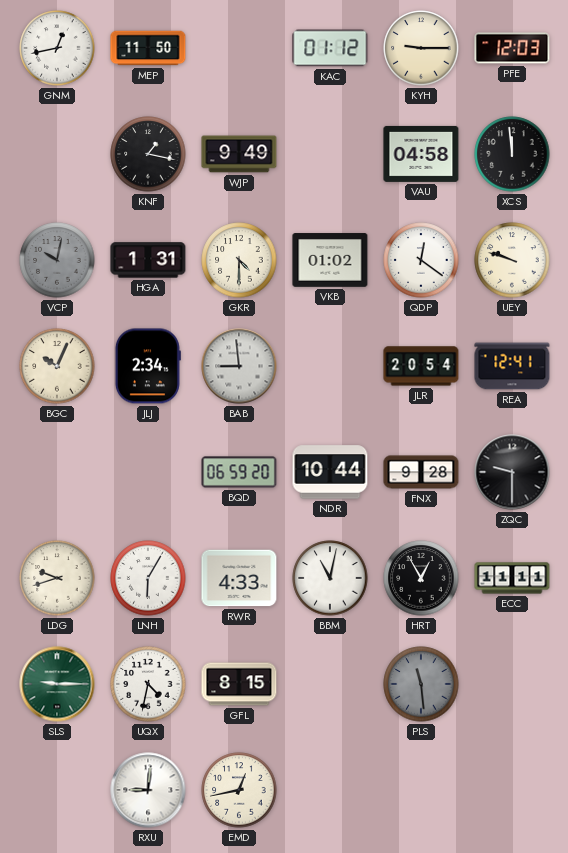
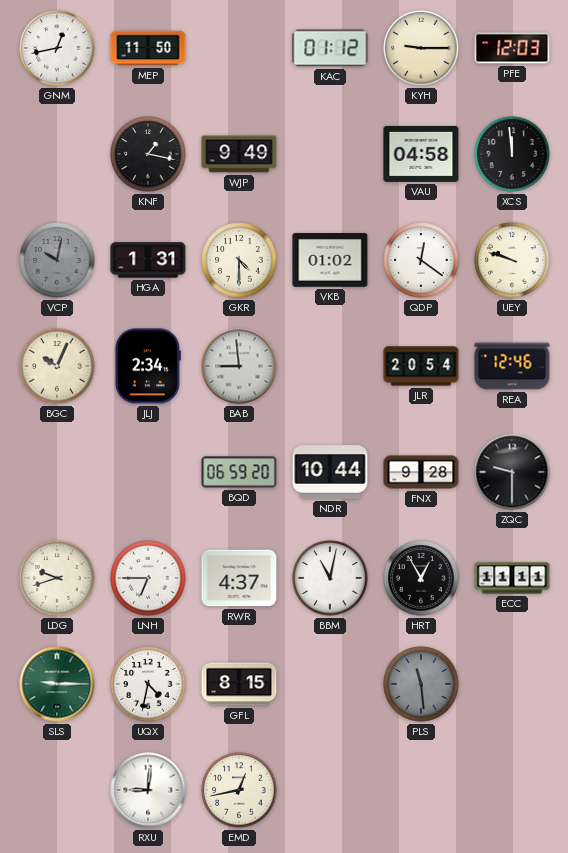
REA: 12:41 -> 12:46 (512, 366)
LNH: 6:05 -> 6:45 (148, 578)
RWR: 4:33 -> 4:37 (239, 578)
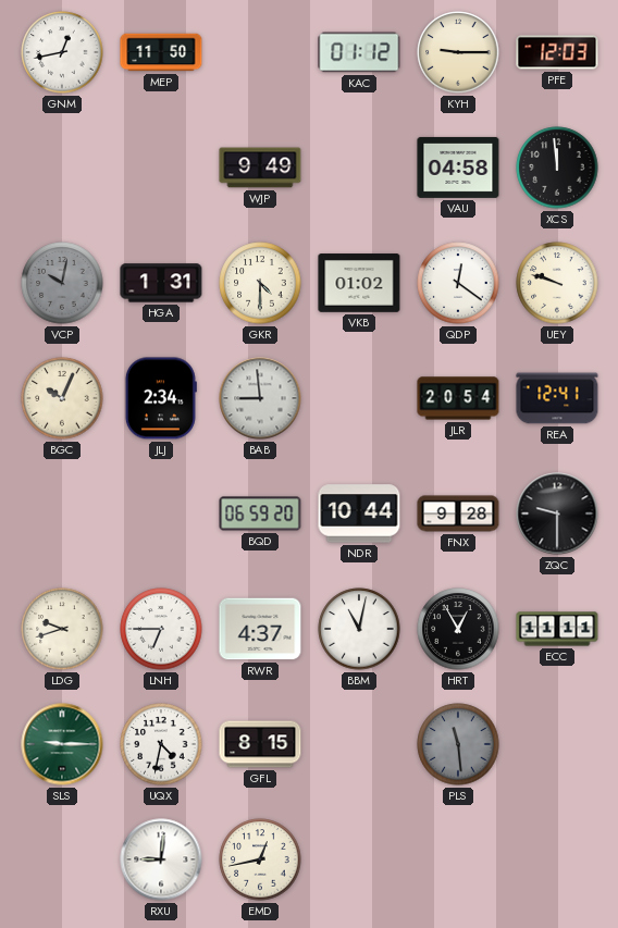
KNF: 1:17 -> none (148, 154)
REA: 12:46 -> 12:41 (557, 398)
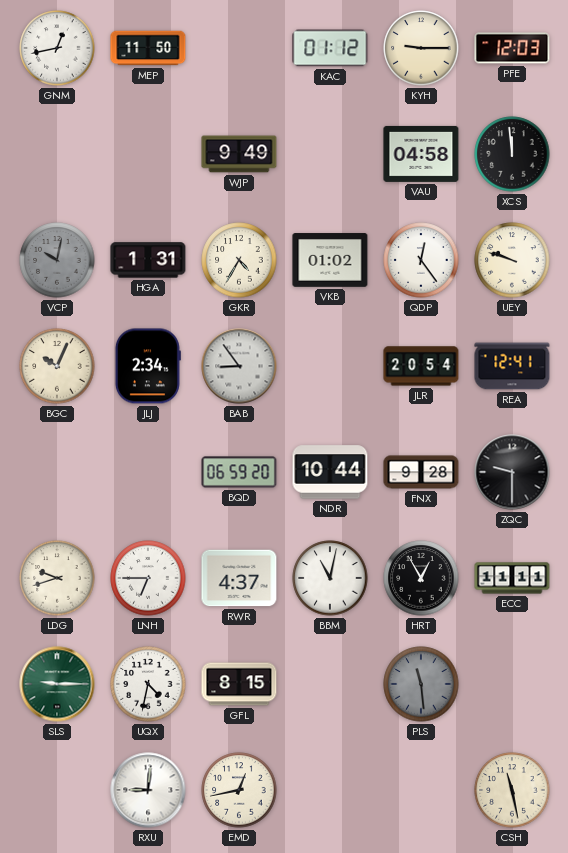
GKR: 4:30 -> 4:35 (239, 260)
QDP: 12:21 -> 12:24 (421, 260)
BAB: 8:59 -> 8:54 (239, 366)
CSH: none -> 11:28 (512, 790)
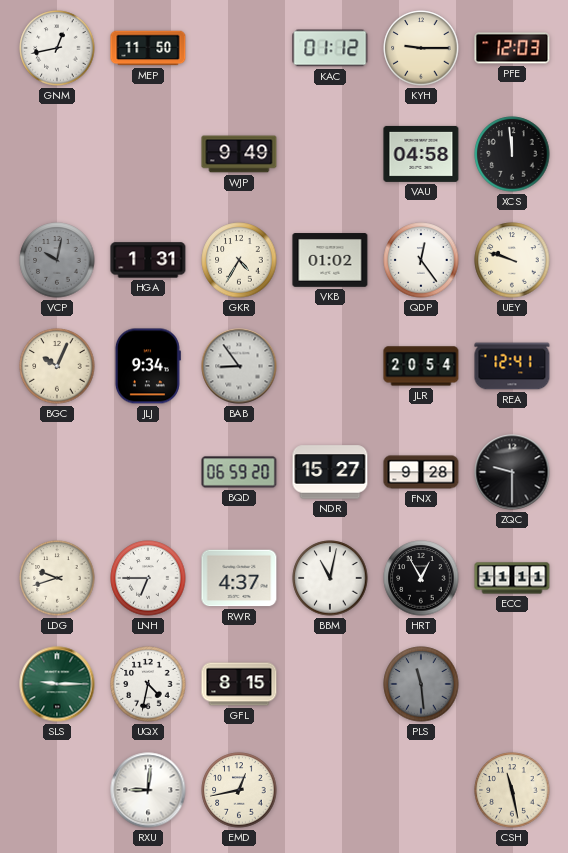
JLJ: 2:34 -> 9:34 (147, 366)
NDR: 10:44 -> 15:27 (330, 472)
